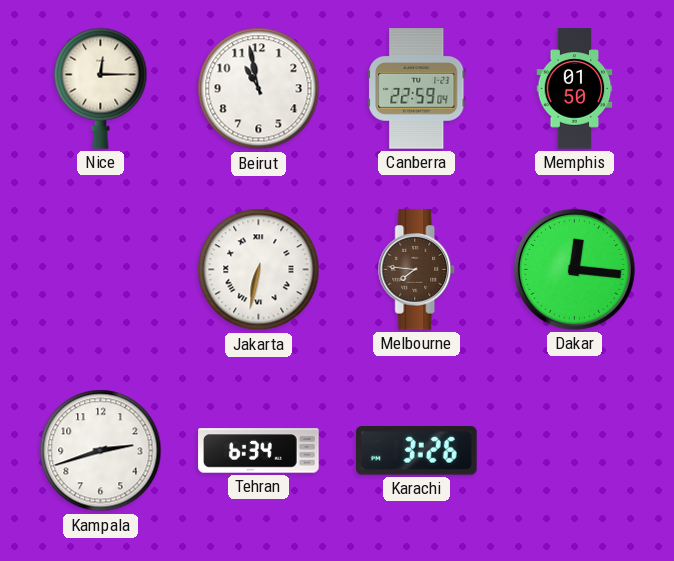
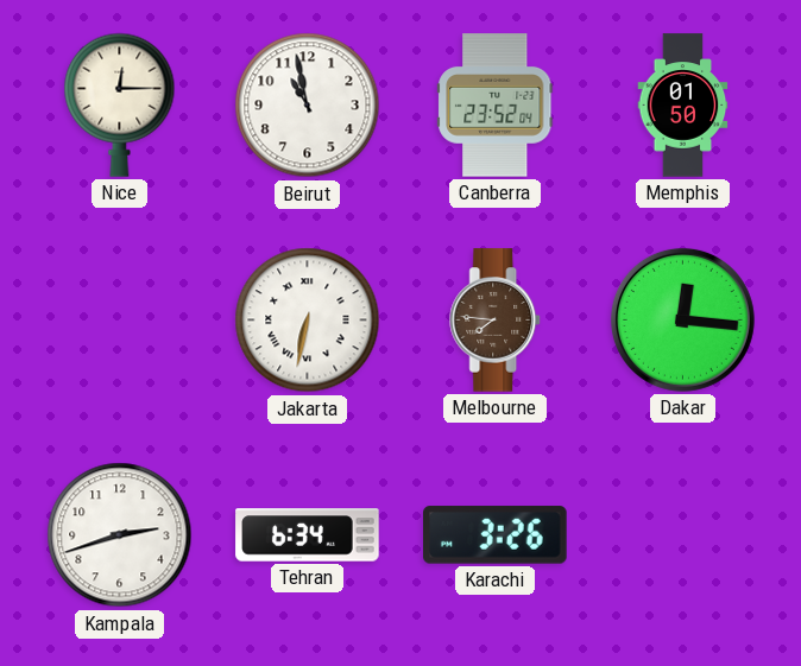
Canberra: 22:59 -> 23:52 (496, 106)
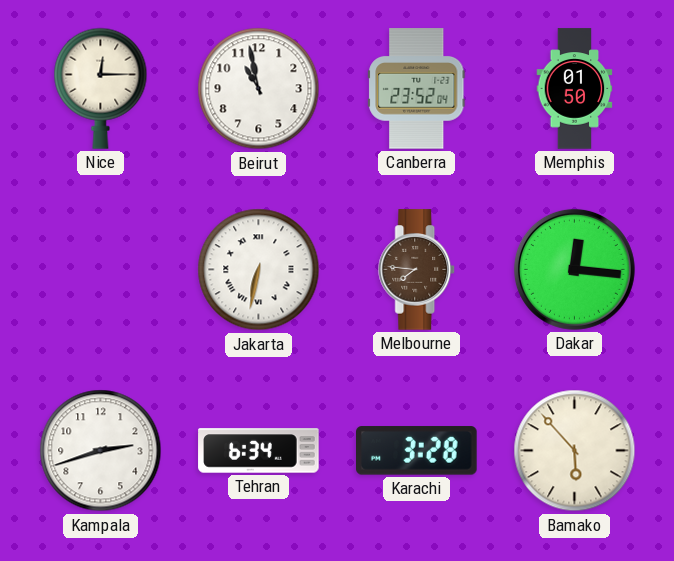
Karachi: 3:26 -> 3:28 (417, 451)
Bamako: none -> 5:53 (575, 451)
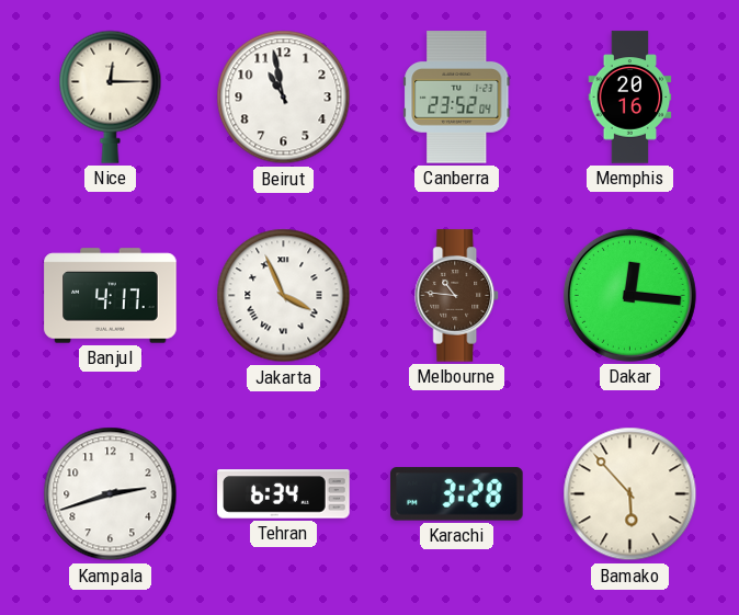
Memphis: 01:50 -> 20:16 (630, 98)
Banjul: none -> 4:17 (111, 296)
Jakarta: 6:32 -> 3:56 (284, 296)
Melbourne: 7:46 -> 10:46 (457, 296)
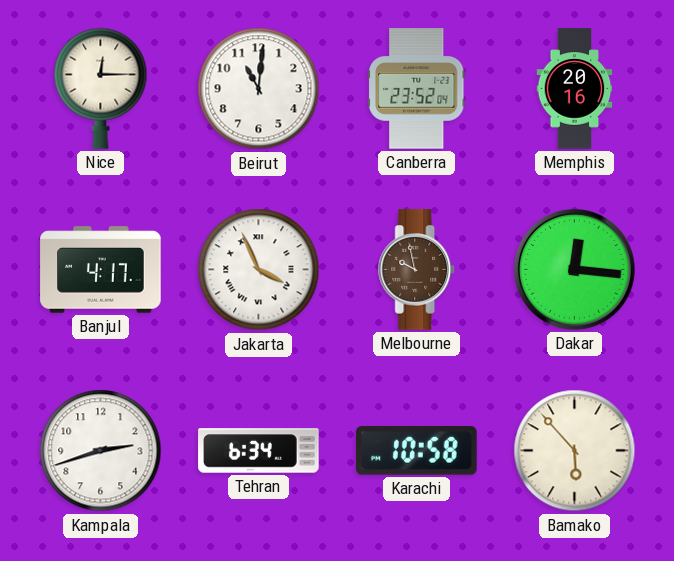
Beirut: 10:58 -> 11:01 (259, 89)
Melbourne: 10:46 -> 9:58 (417, 270)
Karachi: 3:28 -> 10:58 (417, 451)
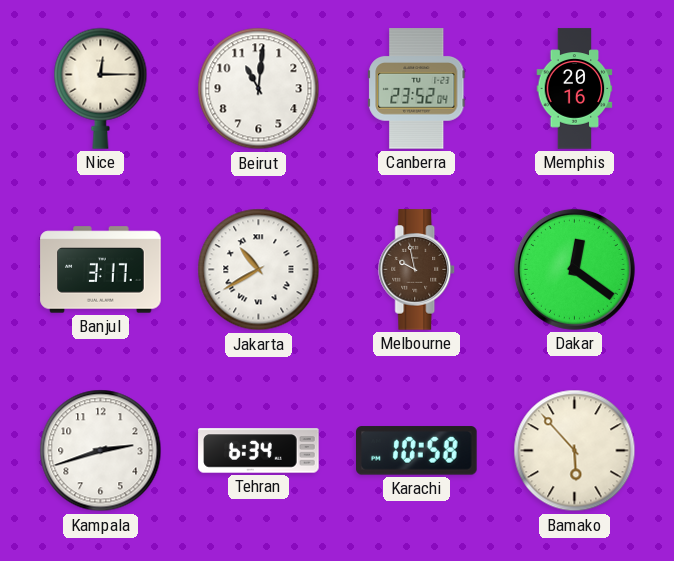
Banjul: 4:17 -> 3:17 (101, 270)
Jakarta: 3:56 -> 10:40 (259, 270)
Dakar: 12:16 -> 12:21 (574, 269)
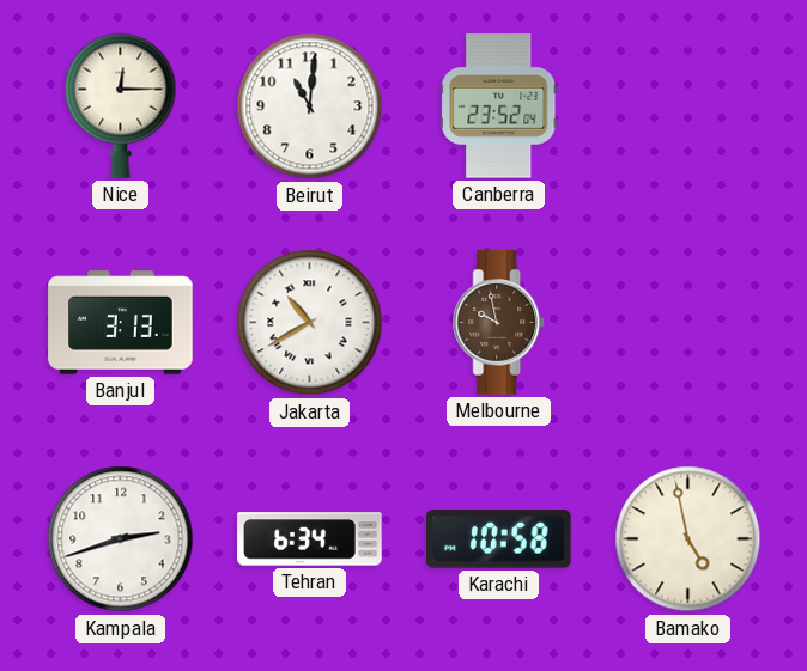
Memphis: 20:16 -> none (575, 89)
Banjul: 3:17 -> 3:13 (121, 323)
Dakar: 12:21 -> none (574, 269)
Bamako: 5:53 -> 4:58 (688, 539)
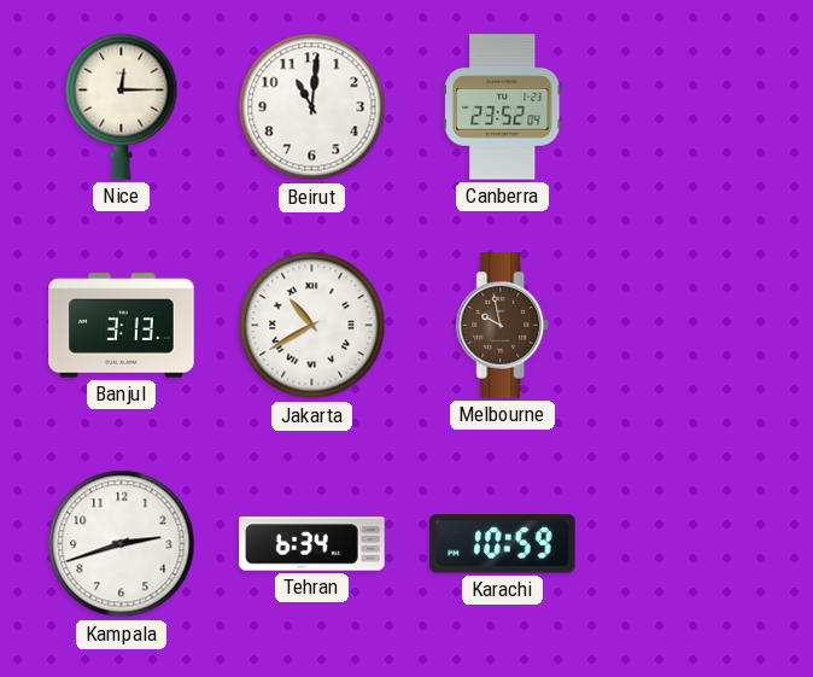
Karachi: 10:58 -> 10:59 (503, 544)
Bamako: 4:58 -> none (688, 539)
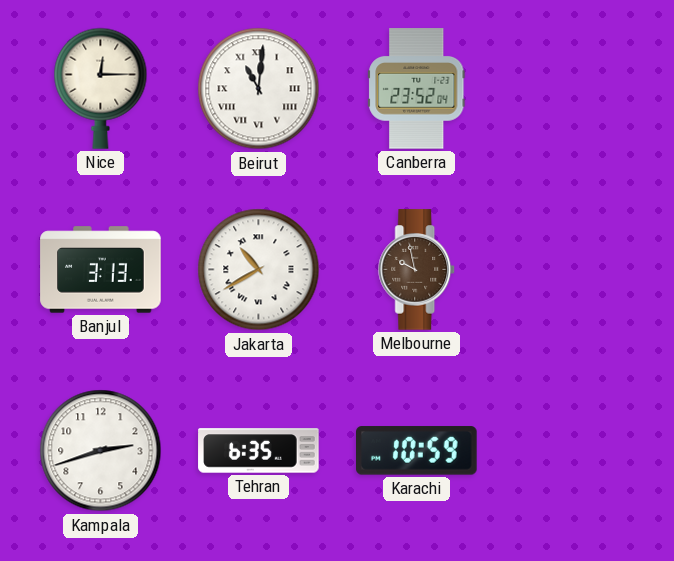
Beirut numerals: Arabic -> Roman (259, 89)
Tehran: 6:34 -> 6:35 (259, 451)
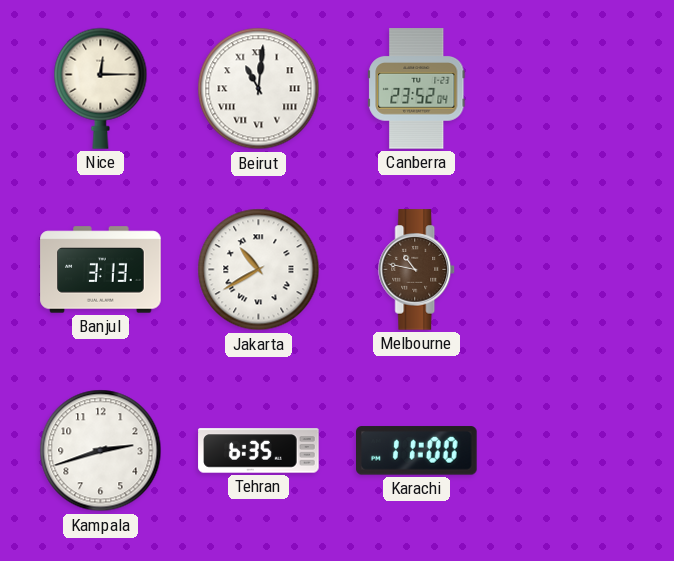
Melbourne: 9:58 -> 10:47 (417, 270)
Karachi: 10:59 -> 11:00 (417, 451)
